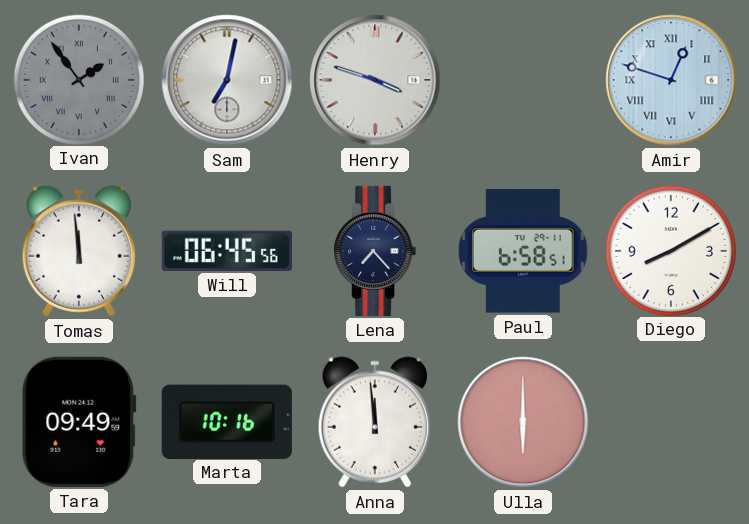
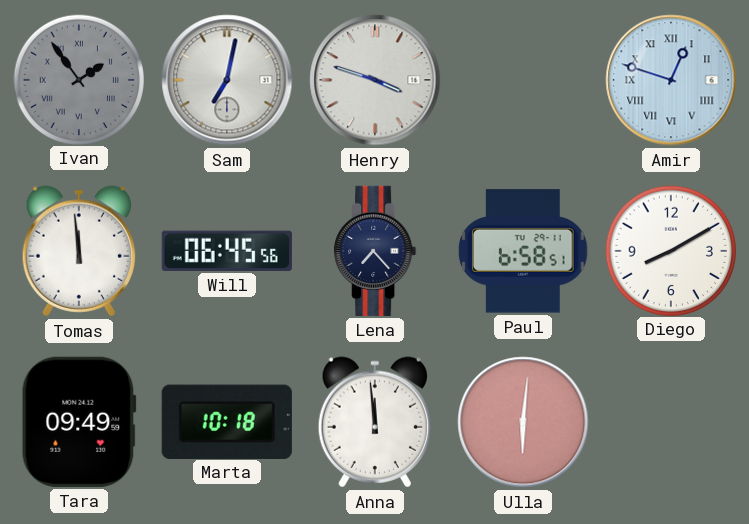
Marta: 10:16 -> 10:18 (227, 421)
Ulla: 6:00 -> 6:01 (523, 422)
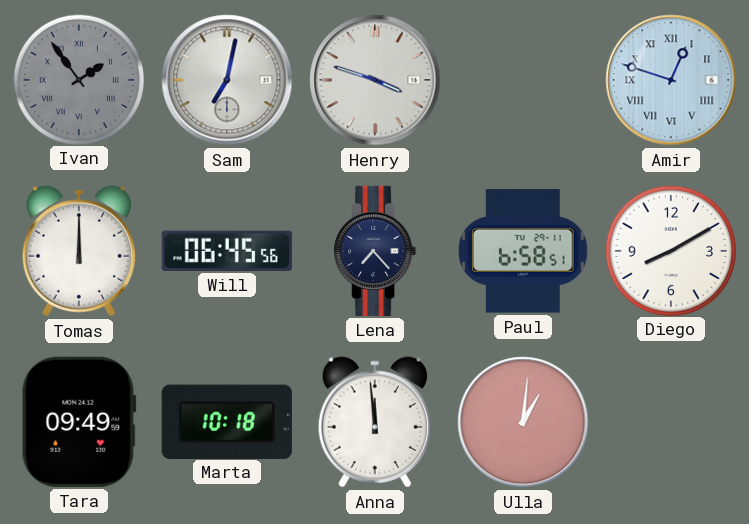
Tomas: 11:59 -> 12:00 (78, 251)
Ulla: 6:01 -> 1:01 (523, 422)
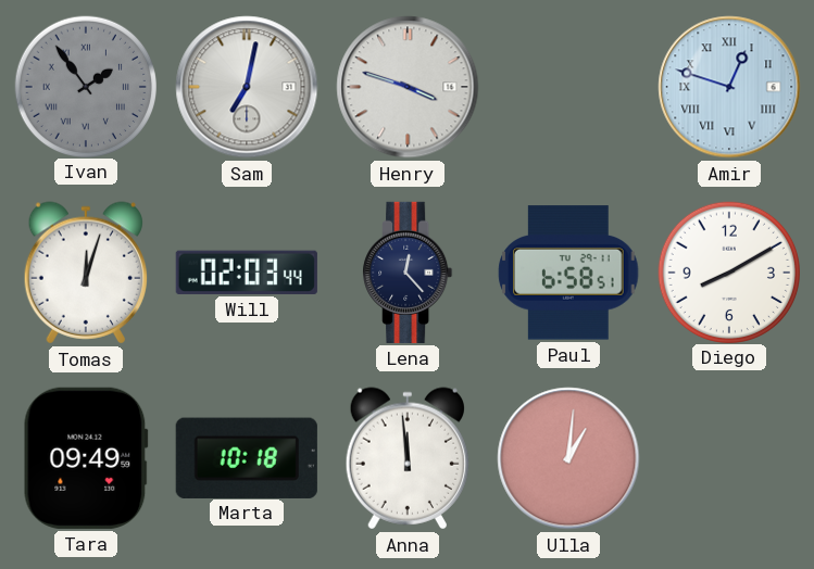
Tomas: 12:00 -> 12:03 (85, 273)
Will: 06:45 -> 02:03 (247, 273)
Lena: 7:23 -> 12:23 (408, 273)
